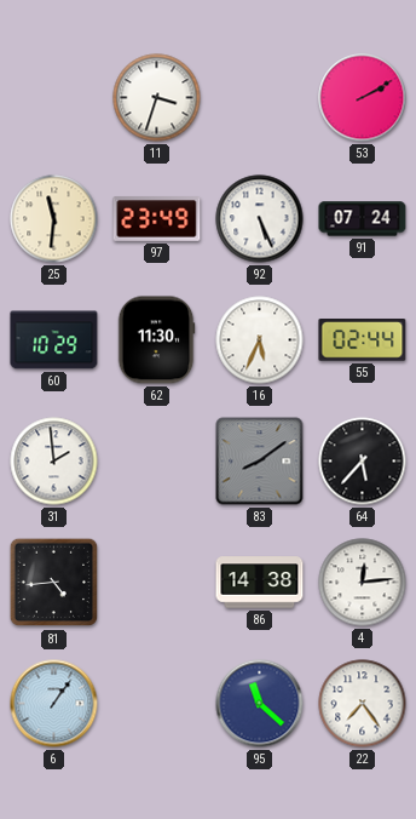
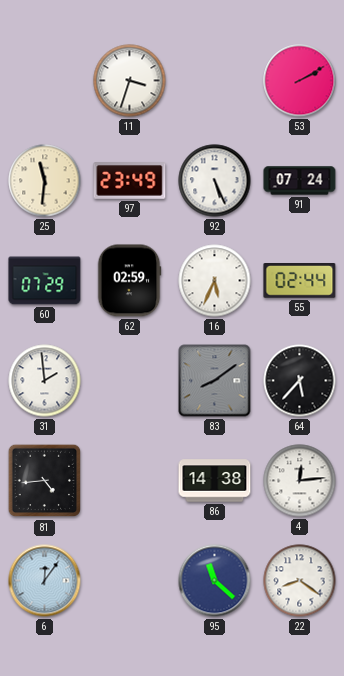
60: 10:29 -> 07:29 (45, 281)
62: 11:30 -> 02:59 (129, 281)
6: 1:06 -> 12:06 (45, 581)
22: 7:24 -> 8:21 (300, 581)
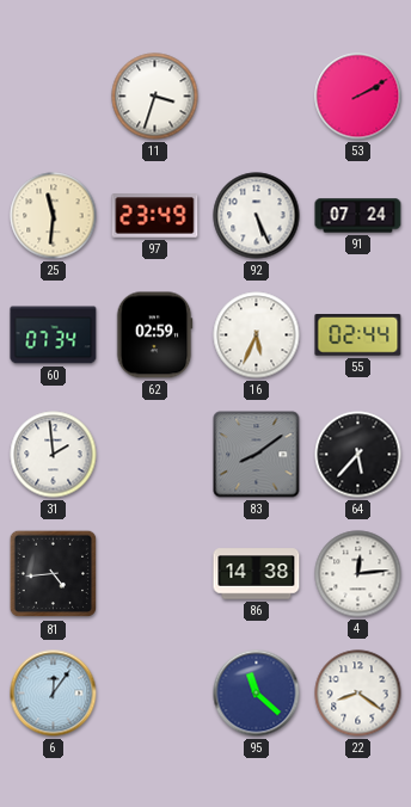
60: 07:29 -> 07:34 (54, 335)
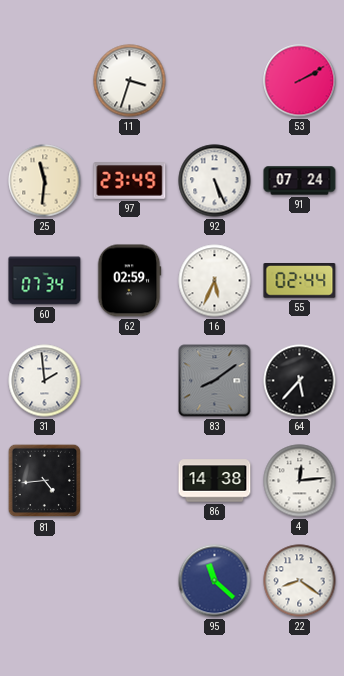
6: 12:06 -> none (54, 694)
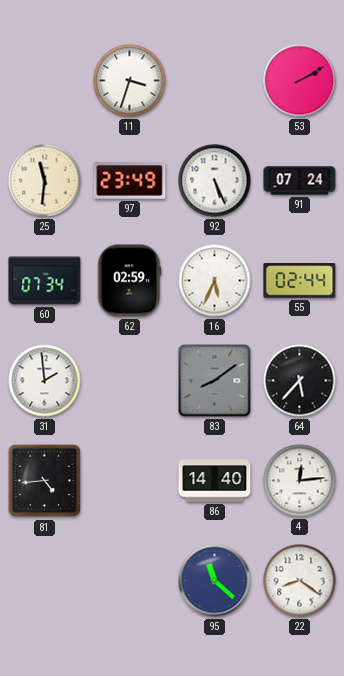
86: 14:38 -> 14:40 (215, 481)
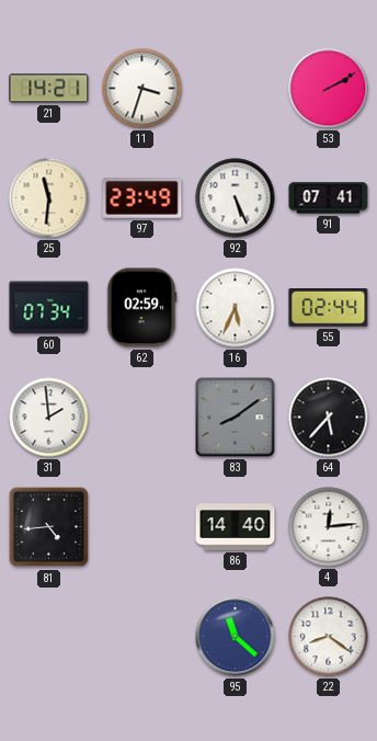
21: none -> 14:21 (49, 89)
91: 07:24 -> 07:41 (329, 198)
